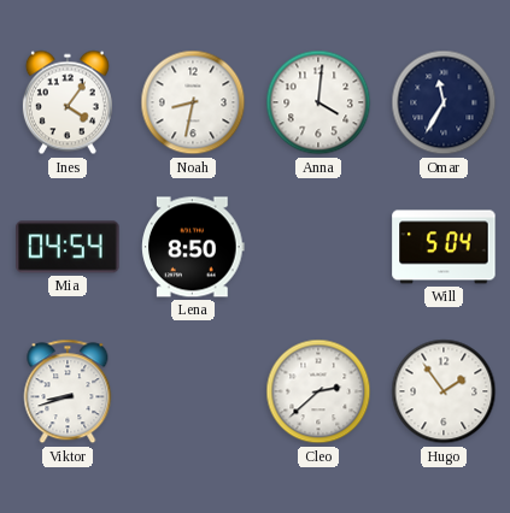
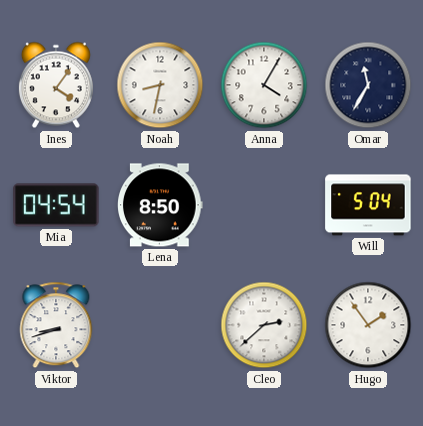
Anna: 4:01 -> 4:05 (264, 85)
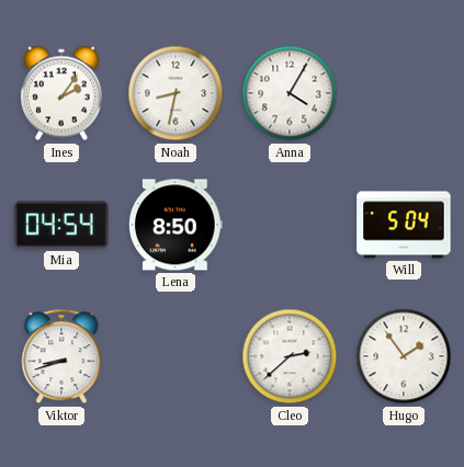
Ines: 4:06 -> 2:06 (61, 93)
Omar: 11:35 -> none (368, 85)
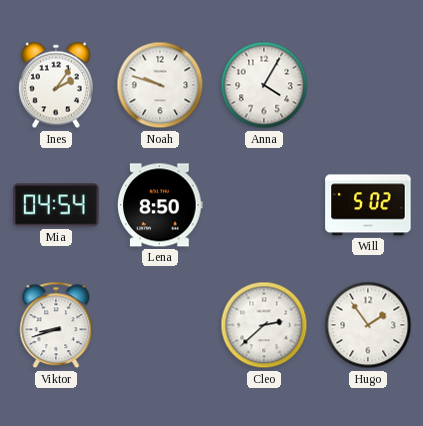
Noah: 8:32 -> 9:48 (160, 85)
Will: 5:04 -> 5:02 (368, 205)
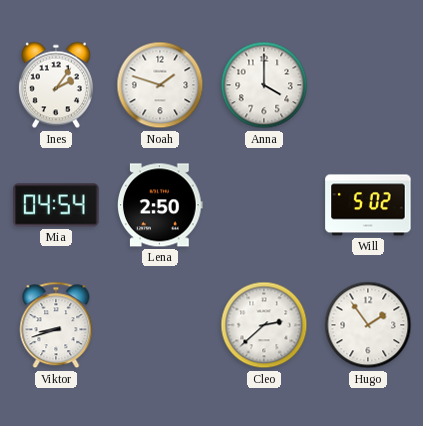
Noah: 9:48 -> 1:48 (160, 85)
Anna: 4:05 -> 4:00 (264, 85)
Lena: 8:50 -> 2:50 (161, 205)
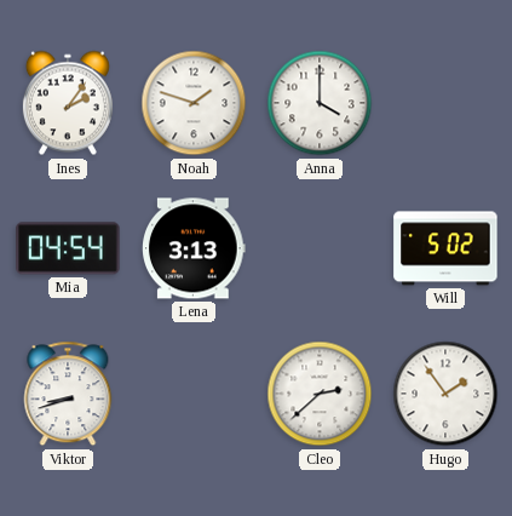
Lena: 2:50 -> 3:13 (195, 248)
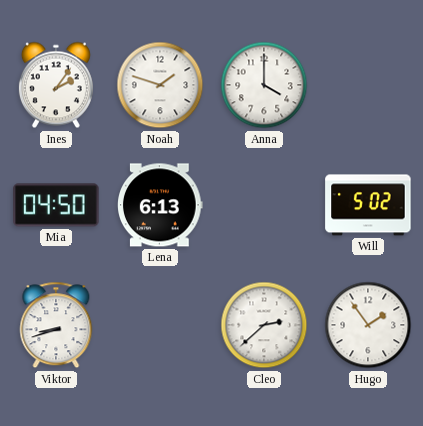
Mia: 04:54 -> 04:50 (56, 205)
Lena: 3:13 -> 6:13 (161, 205)
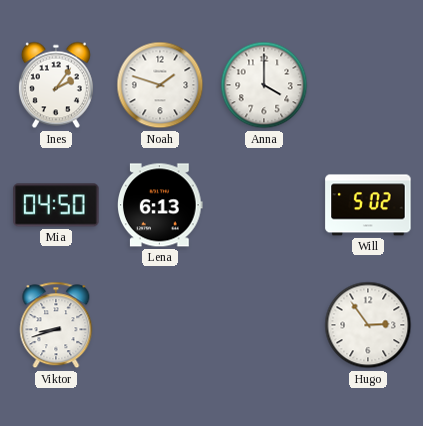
Cleo: 2:38 -> none (264, 325)
Hugo: 1:54 -> 2:54 (368, 325)
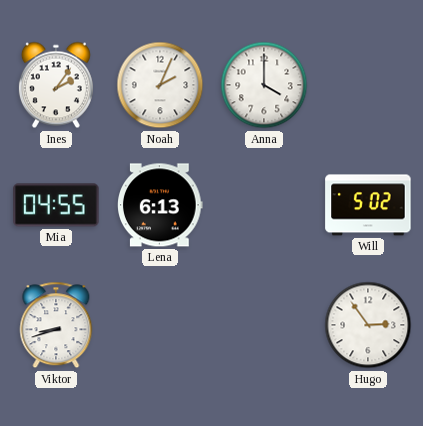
Noah: 1:48 -> 2:04 (160, 85)
Mia: 04:50 -> 04:55 (56, 205)
